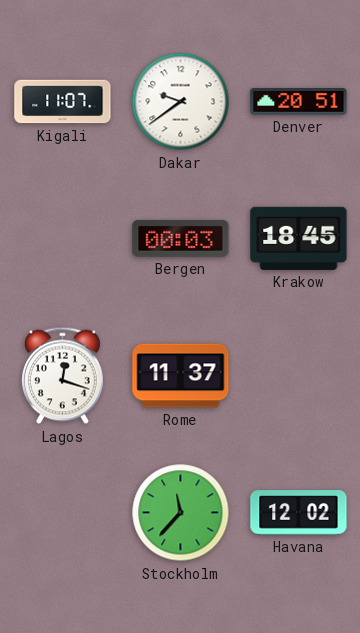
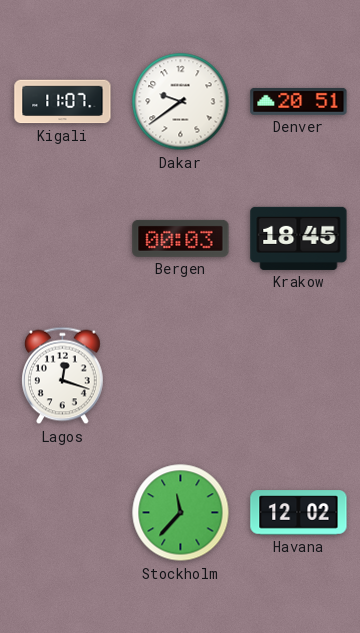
Rome: 11:37 -> none (181, 376)
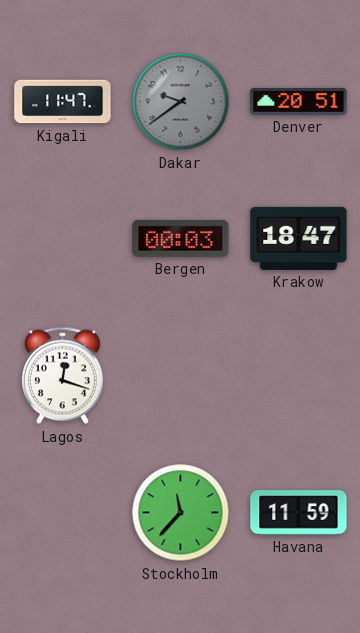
Kigali: 11:07 -> 11:47 (63, 102)
Dakar dial: white -> grey (181, 102)
Krakow: 18:45 -> 18:47 (299, 238)
Havana: 12:02 -> 11:59 (299, 513)
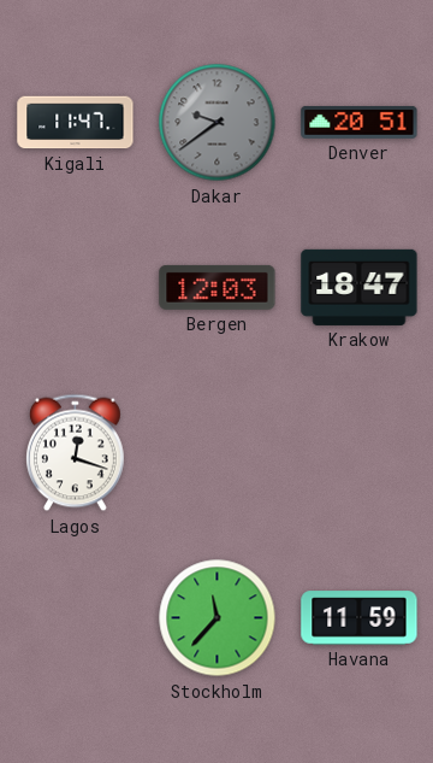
Bergen: 00:03 -> 12:03 (218, 287)
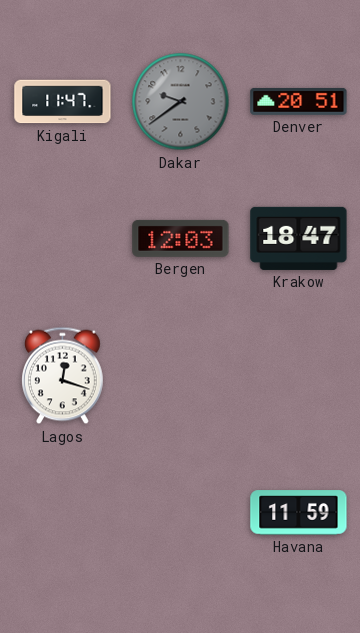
Stockholm: 11:37 -> none (218, 618)
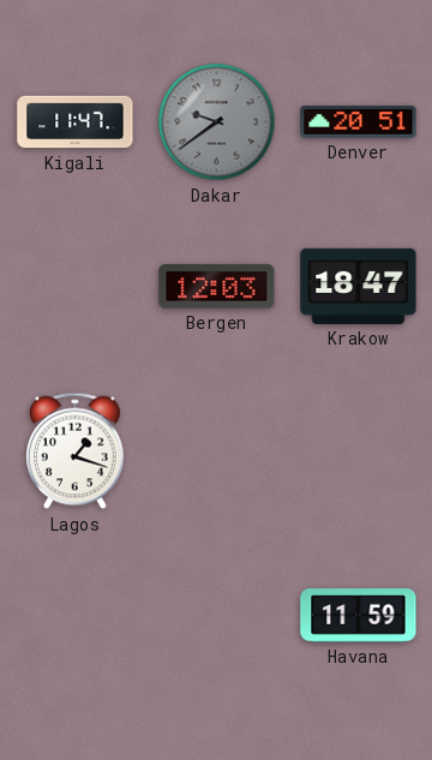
Lagos: 12:18 -> 1:18 (76, 451)
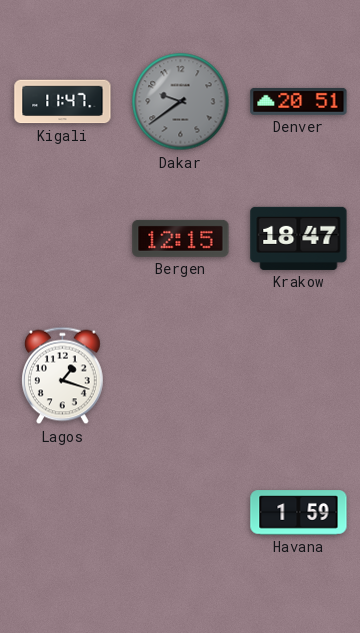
Bergen: 12:03 -> 12:15 (181, 238)
Havana: 11:59 -> 1:59 (299, 513)
